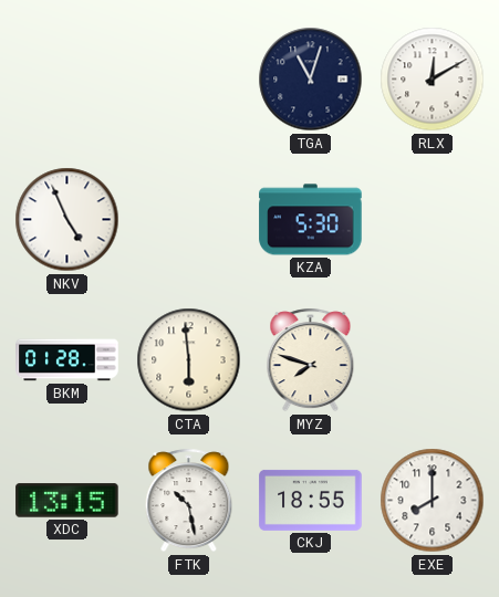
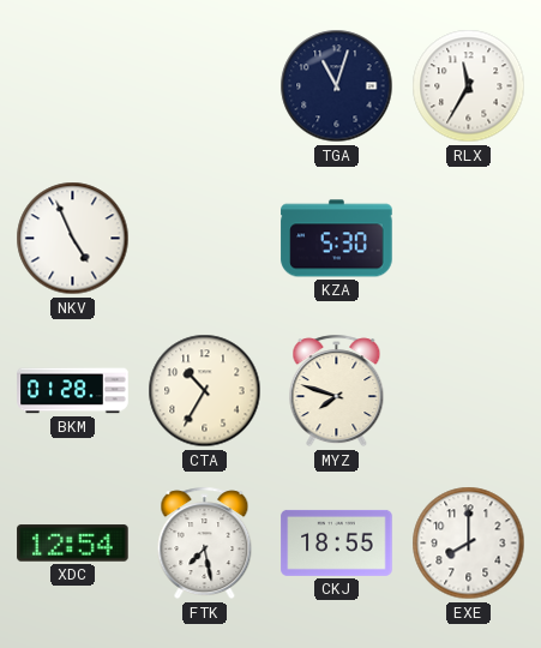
RLX: 12:10 -> 11:35 (469, 86)
CTA: 5:59 -> 10:35 (205, 391)
XDC: 13:15 -> 12:54 (73, 544)
FTK: 10:28 -> 7:28 (205, 544)
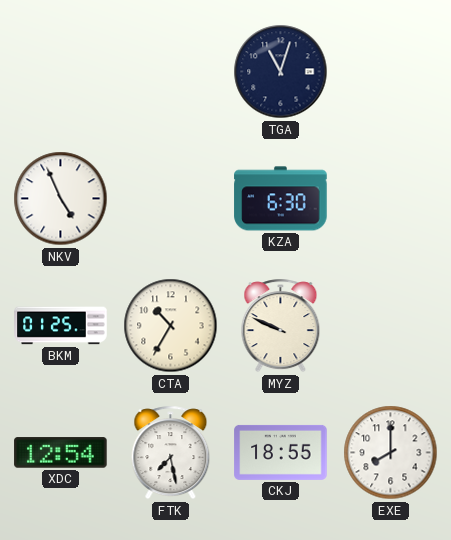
RLX: 11:35 -> none (469, 86)
KZA: 5:30 -> 6:30 (281, 199)
BKM: 01:28 -> 01:25 (61, 326)
MYZ: 7:48 -> 9:49 (281, 326)
